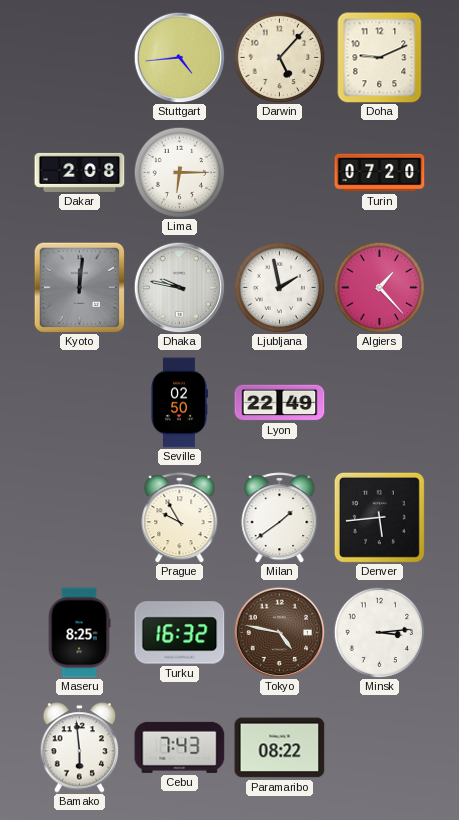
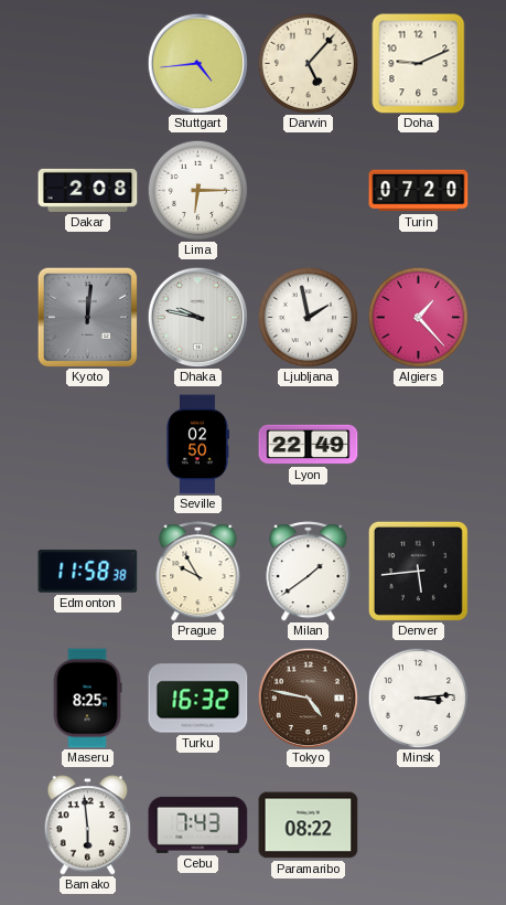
Edmonton: none -> 11:58 (88, 572)
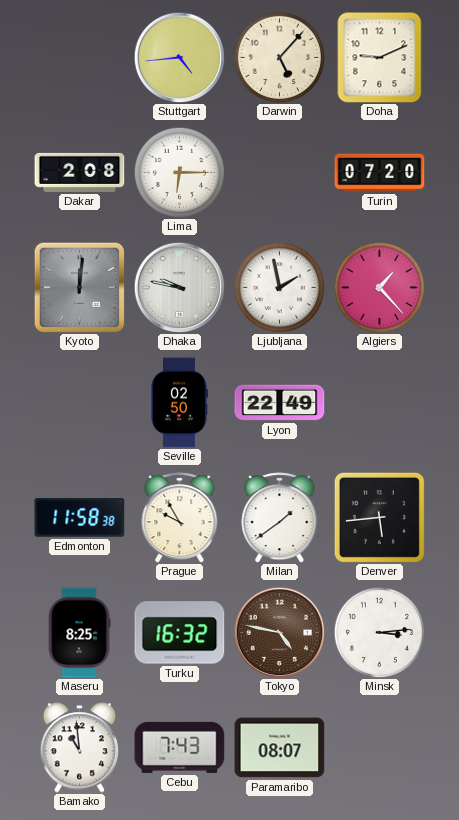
Bamako: 5:59 -> 10:59 (80, 748)
Paramaribo: 08:22 -> 08:07 (280, 748)
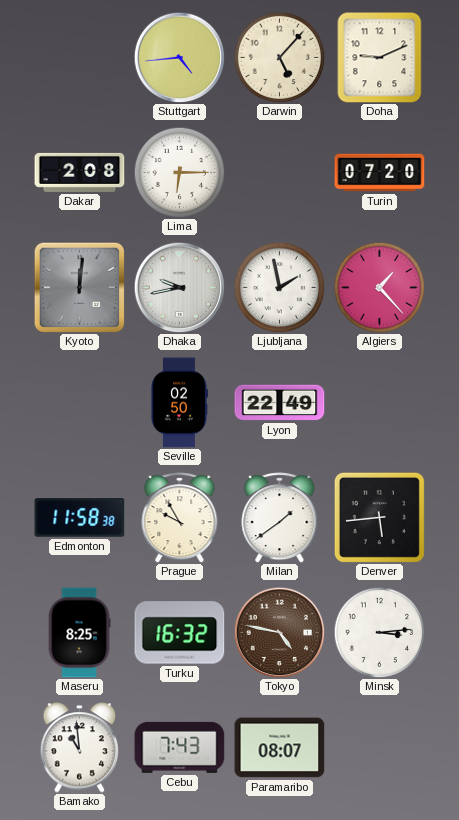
Dhaka: 9:47 -> 9:43 (179, 287)
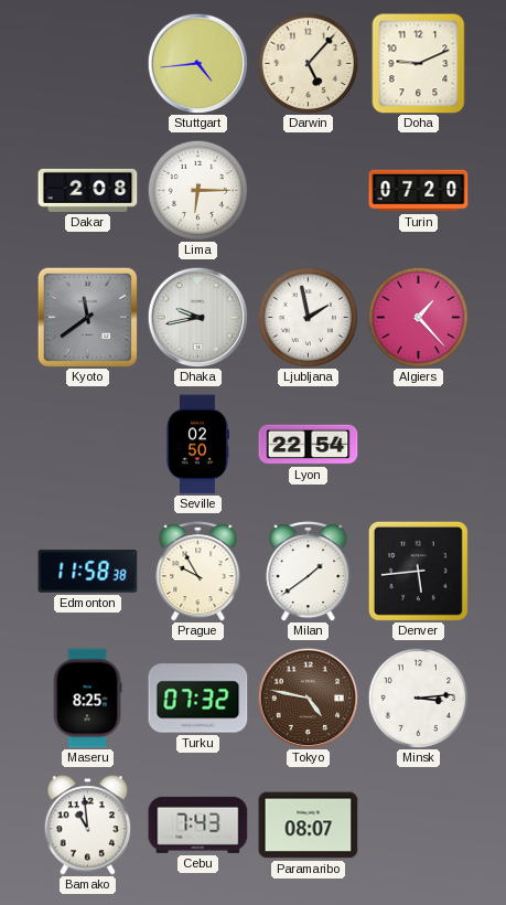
Kyoto: 12:01 -> 11:39 (87, 317)
Lyon: 22:49 -> 22:54 (309, 445)
Turku: 16:32 -> 07:32 (198, 699)
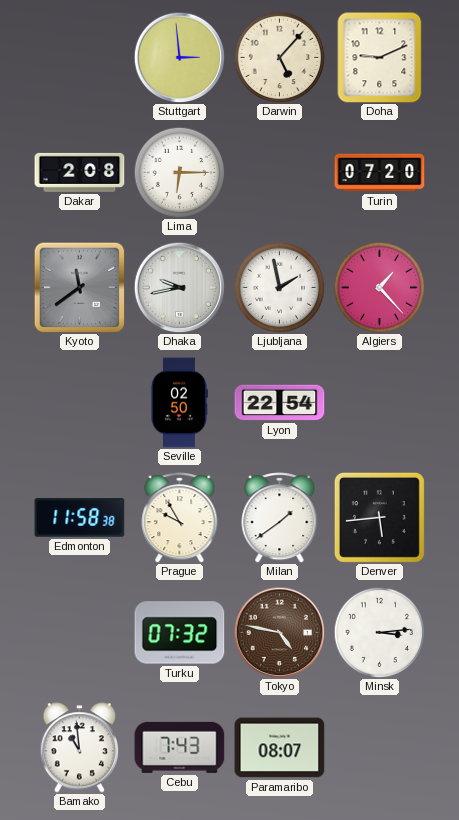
Stuttgart: 4:44 -> 2:59 (179, 57)
Maseru: 8:25 -> none (87, 699)
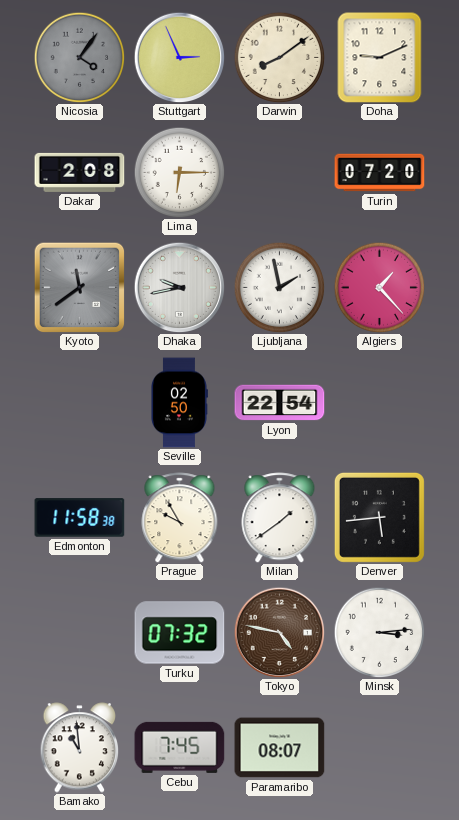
Nicosia: none -> 4:06 (79, 57)
Stuttgart: 2:59 -> 2:56 (179, 57)
Darwin: 5:07 -> 8:09 (279, 57)
Cebu: 7:43 -> 7:45 (180, 747)
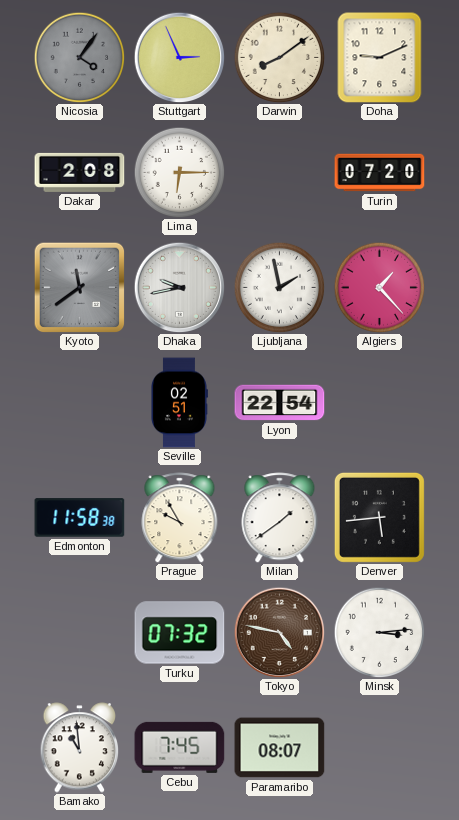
Seville: 02:50 -> 02:51 (179, 403)
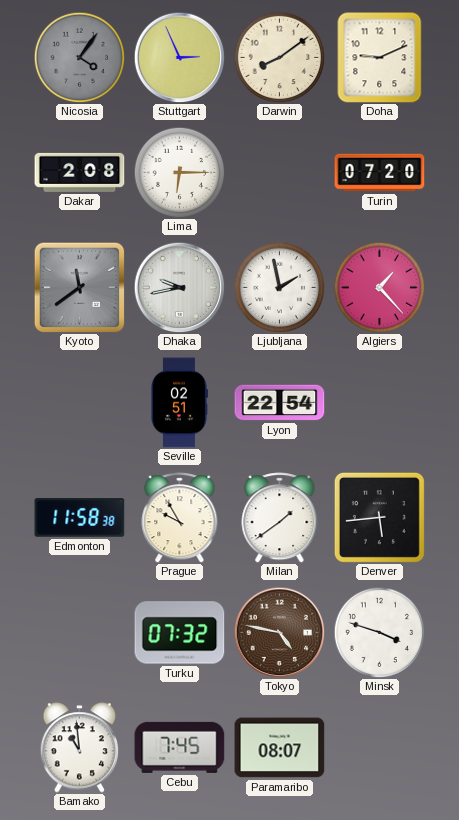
Minsk: 3:14 -> 3:48 (379, 632)
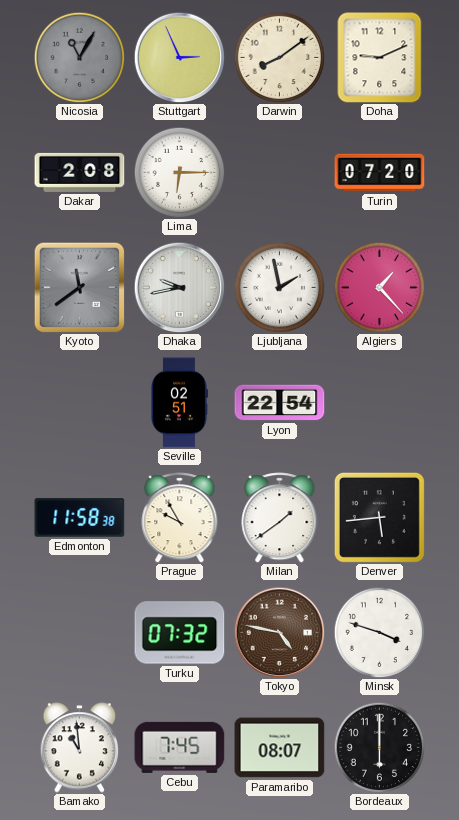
Nicosia: 4:06 -> 11:05 (79, 57)
Bordeaux: none -> 6:00 (379, 747)
